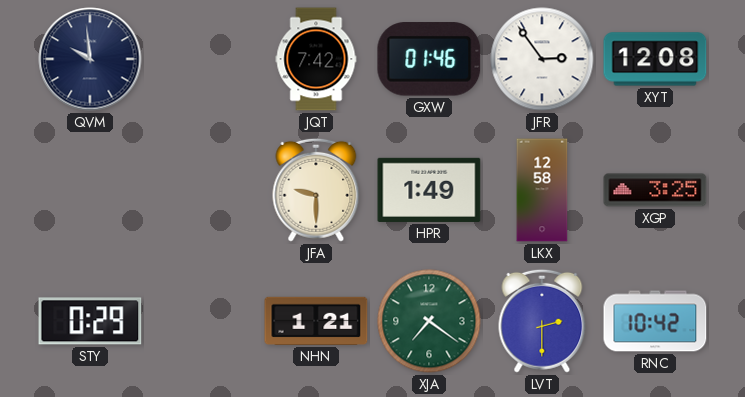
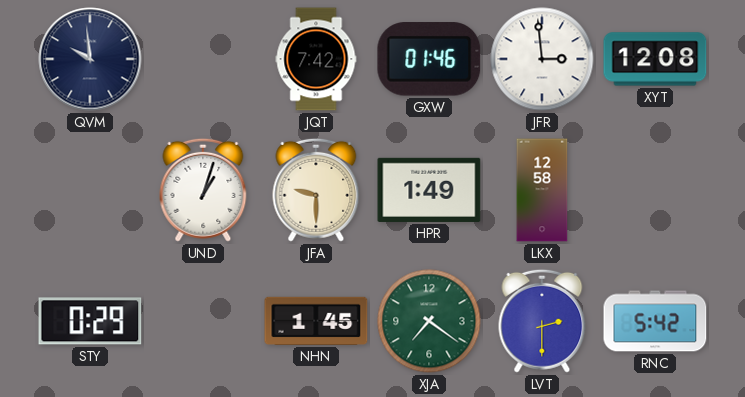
JFR: 2:54 -> 2:59 (542, 59)
UND: none -> 1:03 (203, 190)
XGP: 3:25 -> none (655, 190)
NHN: 1:21 -> 1:45 (316, 321)
RNC: 10:42 -> 5:42 (655, 321)
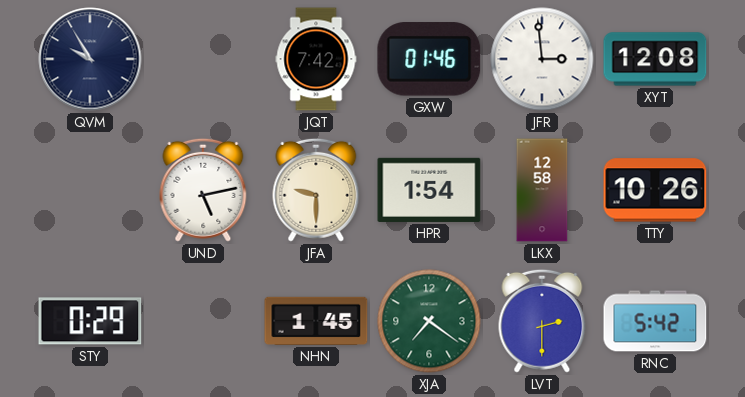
QVM: 9:59 -> 9:55 (90, 59)
UND: 1:03 -> 5:13 (203, 190)
HPR: 1:49 -> 1:54 (429, 190)
TTY: none -> 10:26 (655, 190)
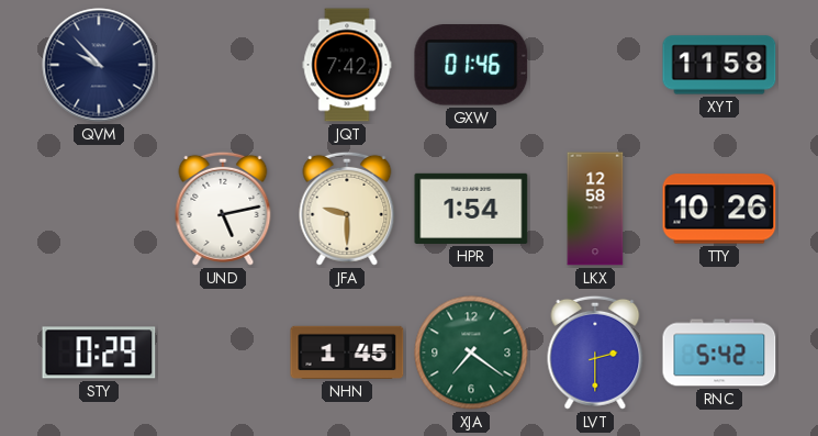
QVM: 9:55 -> 9:53 (99, 65)
JFR: 2:59 -> none (542, 59)
XYT: 12:08 -> 11:58 (719, 65)
